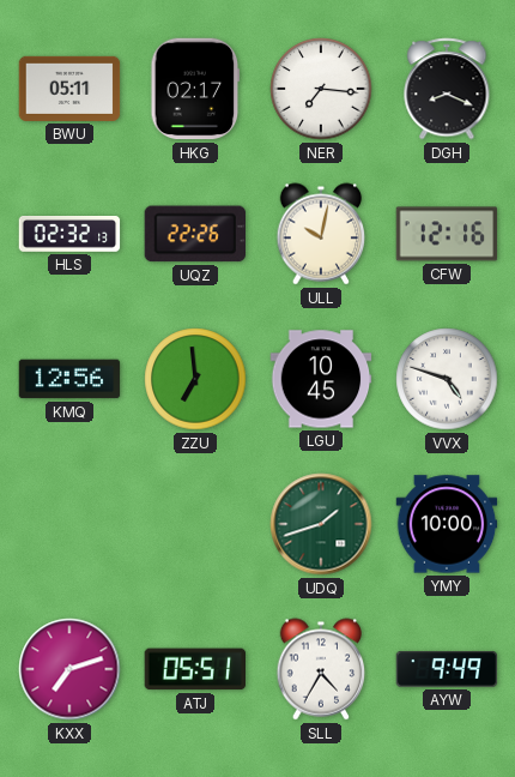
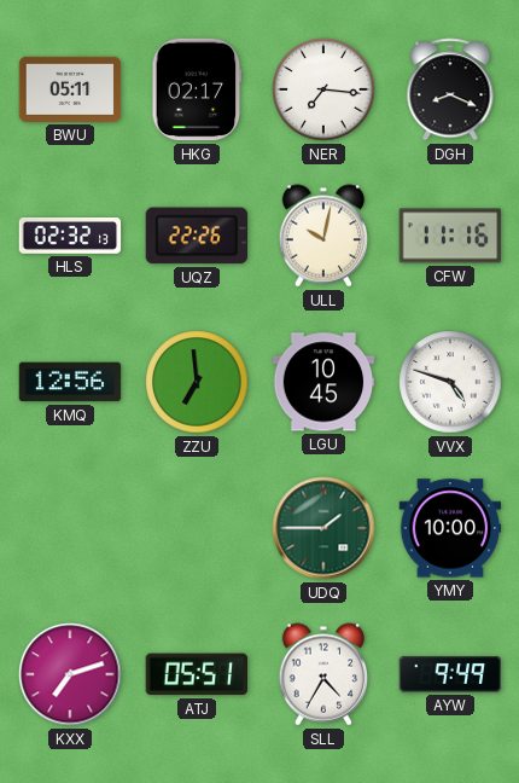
CFW: 12:16 -> 11:16 (450, 236)
UDQ: 1:42 -> 1:45 (323, 528)
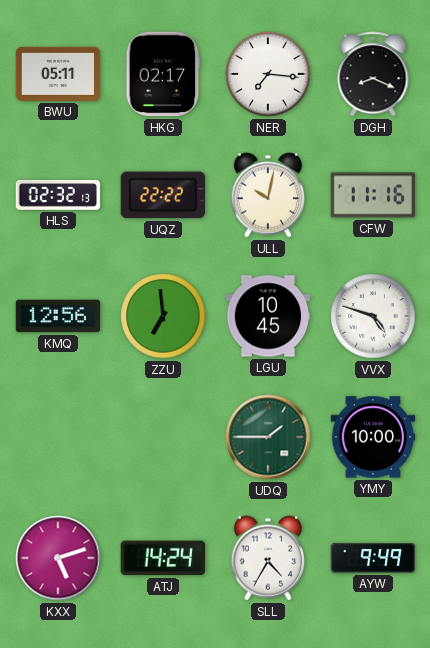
UQZ: 22:26 -> 22:22 (162, 195)
KXX: 7:12 -> 5:12 (58, 558)
ATJ: 05:51 -> 14:24 (162, 558)
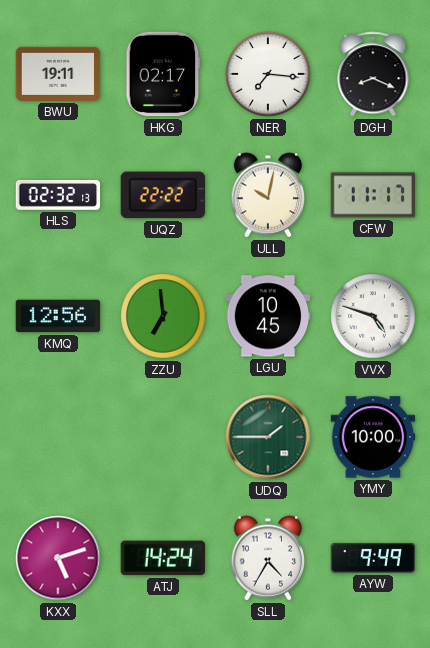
BWU: 05:11 -> 19:11 (58, 74)
CFW: 11:16 -> 11:17 (373, 195)
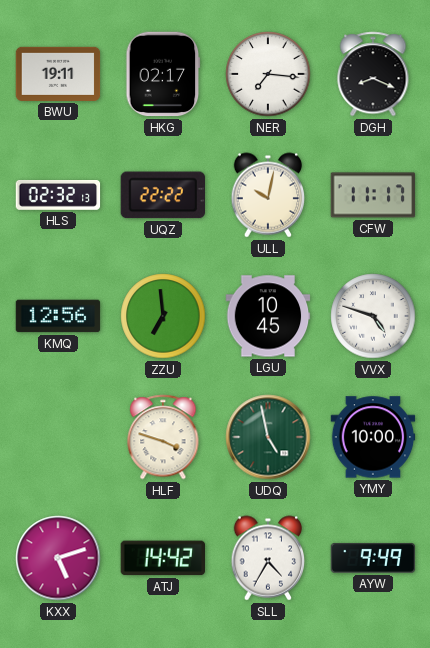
HLF: none -> 3:48 (163, 437)
UDQ: 1:45 -> 4:58 (268, 437)
ATJ: 14:24 -> 14:42 (162, 558)
